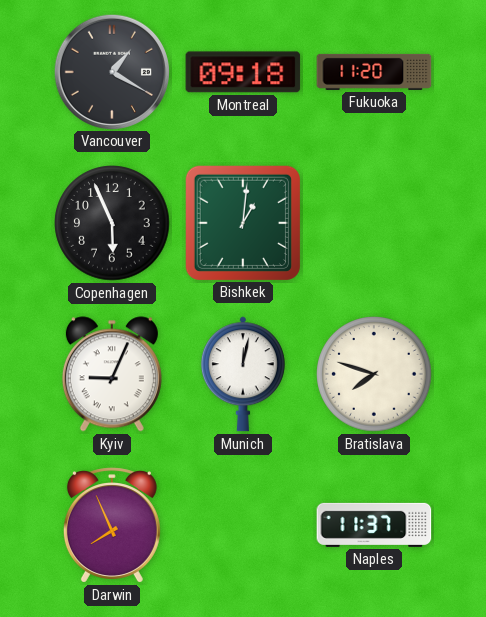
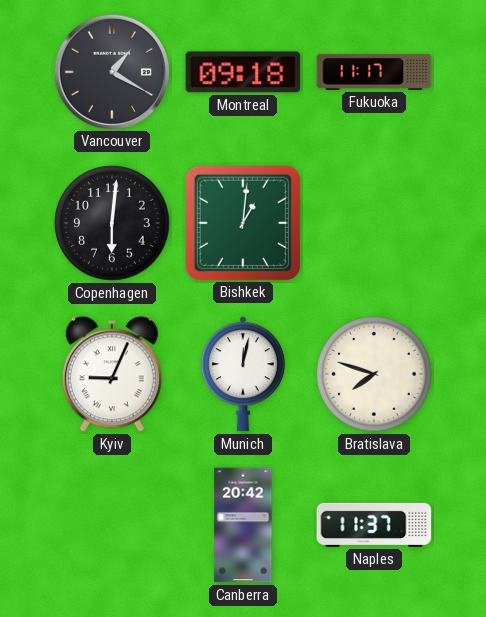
Fukuoka: 11:20 -> 11:17 (374, 72)
Copenhagen: 5:56 -> 6:01 (112, 223)
Darwin: 7:56 -> none (112, 525)
Canberra: none -> 20:42 (243, 525)
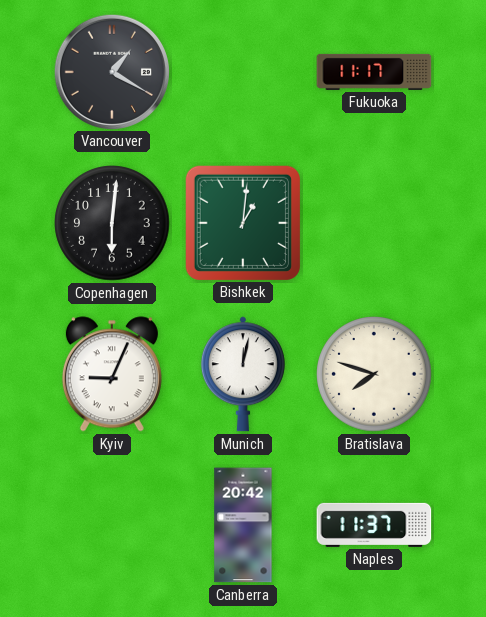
Montreal: 09:18 -> none (243, 72)
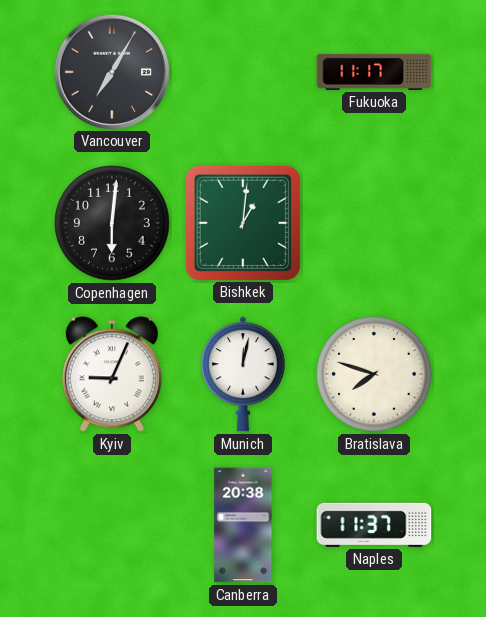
Vancouver: 1:20 -> 7:05 (111, 71)
Canberra: 20:42 -> 20:38 (243, 525)
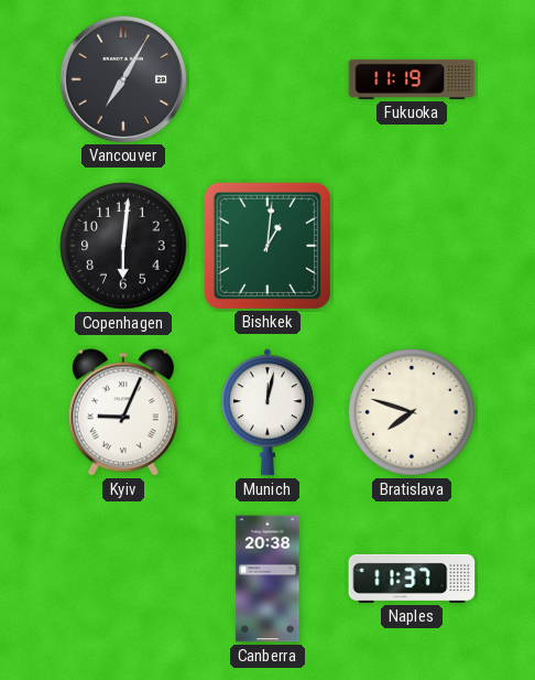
Fukuoka: 11:17 -> 11:19 (412, 79)
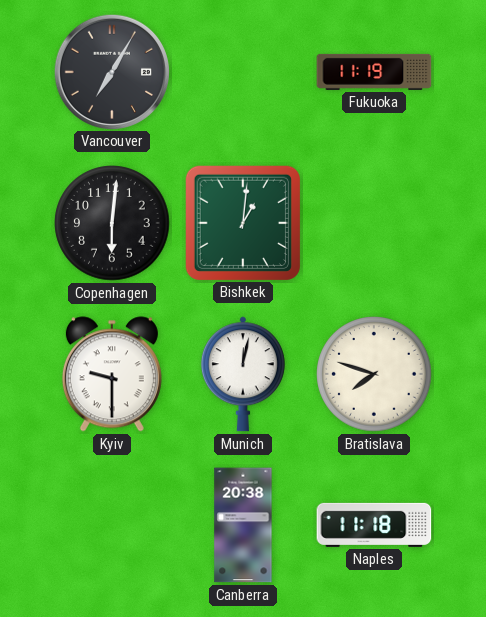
Kyiv: 9:04 -> 9:30 (112, 374)
Naples: 11:37 -> 11:18 (374, 525)
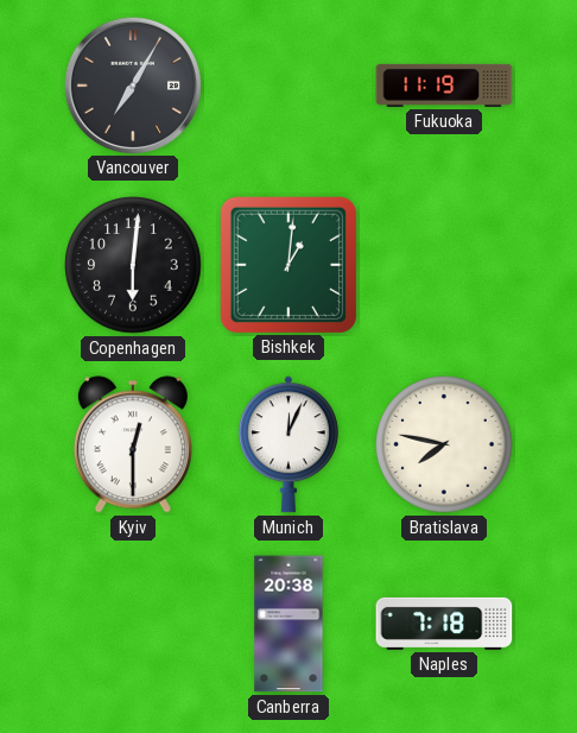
Kyiv: 9:30 -> 12:30 (133, 444)
Munich: 12:02 -> 12:04 (288, 444)
Bratislava: 7:48 -> 7:47 (444, 444)
Naples: 11:18 -> 7:18 (444, 624)
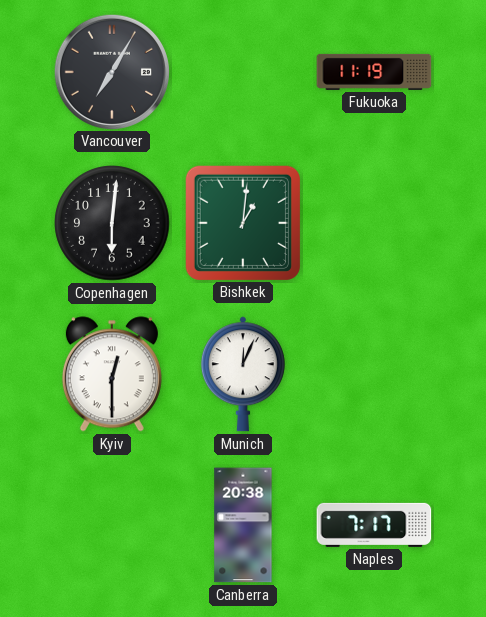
Bratislava: 7:47 -> none (444, 444)
Naples: 7:18 -> 7:17 (374, 525)
